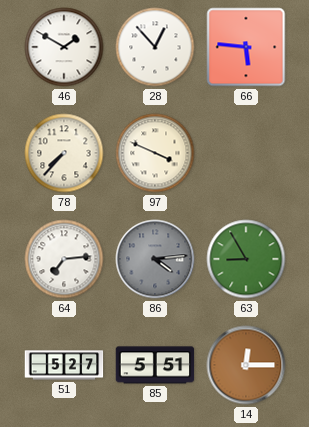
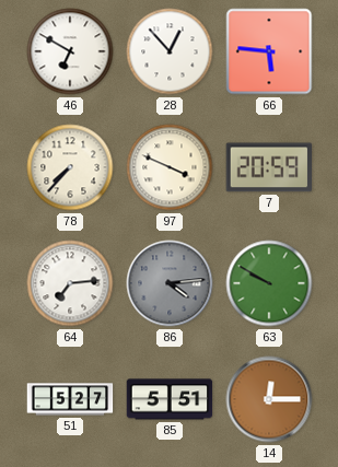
46: 1:50 -> 6:50 (70, 51)
7: none -> 20:59 (269, 167)
63: 8:55 -> 9:50 (269, 283)
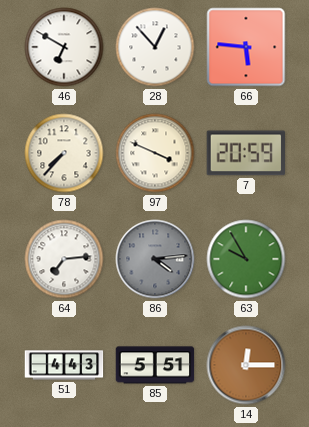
63: 9:50 -> 9:55 (246, 259)
51: 5:27 -> 4:43 (64, 365)
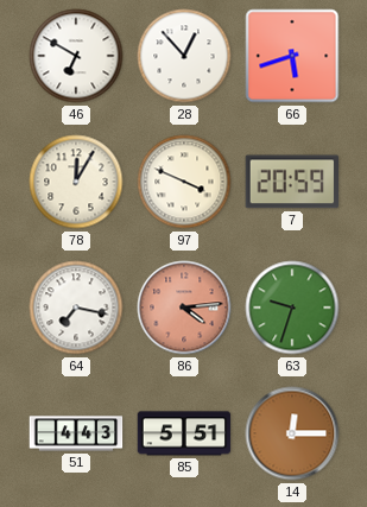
66: 5:46 -> 5:42 (292, 56)
78: 7:37 -> 12:05 (76, 182)
64: 7:14 -> 7:17 (76, 308)
86 dial: grey -> salmon (184, 308)
63: 9:55 -> 9:33 (292, 308)
